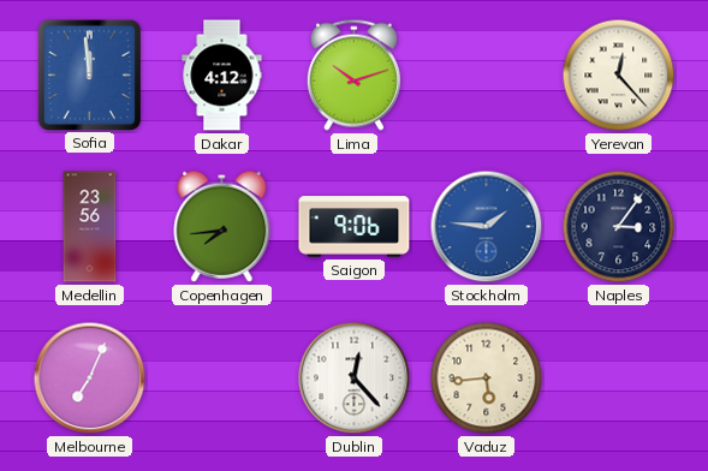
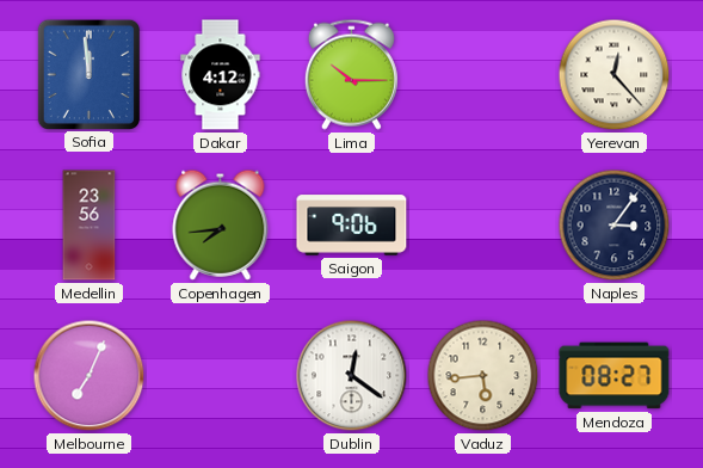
Lima: 10:12 -> 10:15 (351, 74)
Stockholm: 1:46 -> none (487, 227)
Dublin: 12:23 -> 12:21 (352, 376)
Mendoza: none -> 08:27 (615, 376)
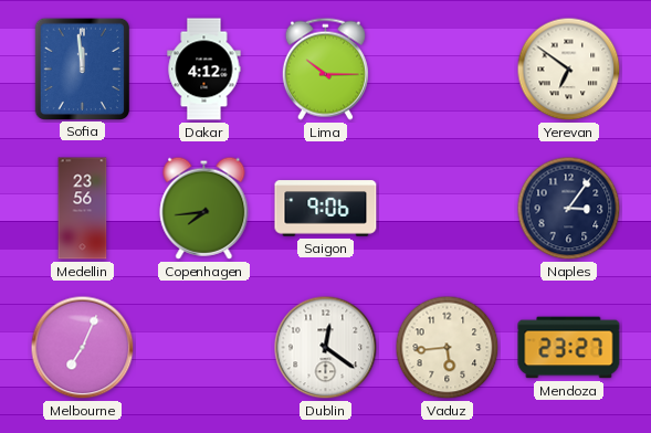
Yerevan: 12:23 -> 6:51 (569, 70)
Mendoza: 08:27 -> 23:27 (569, 348)
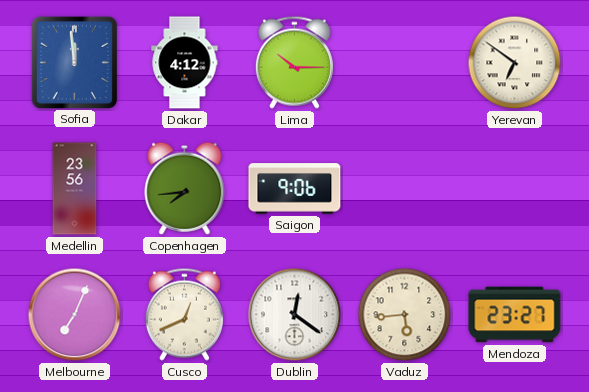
Naples: 3:06 -> none (569, 209)
Cusco: none -> 12:41 (184, 314)
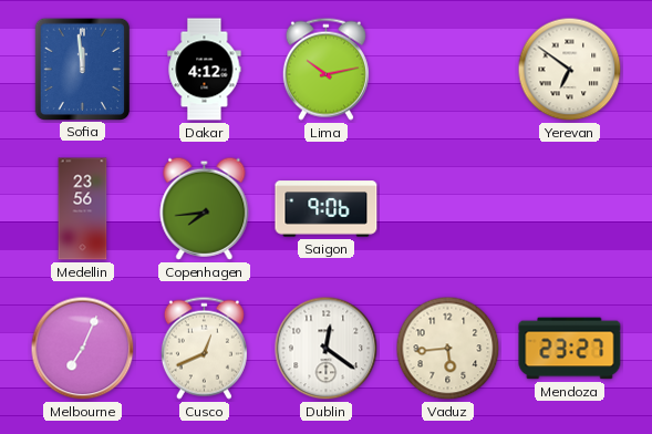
Lima: 10:15 -> 10:13 (325, 69)
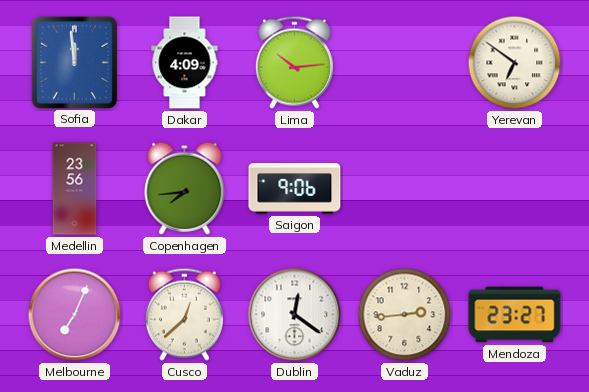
Dakar: 4:12 -> 4:09 (185, 63)
Lima: 10:13 -> 10:14 (294, 62)
Cusco: 12:41 -> 12:38 (184, 314)
Vaduz: 5:44 -> 2:44 (405, 315)
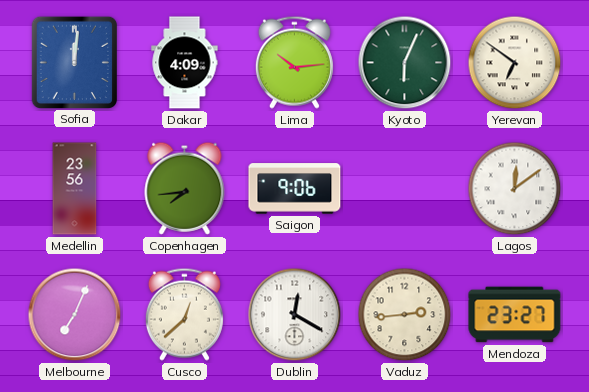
Sofia: 11:59 -> 12:01 (74, 62)
Kyoto: none -> 6:04 (405, 63)
Lagos: none -> 12:09 (515, 189)
Dublin: 12:21 -> 12:20 (295, 315)
